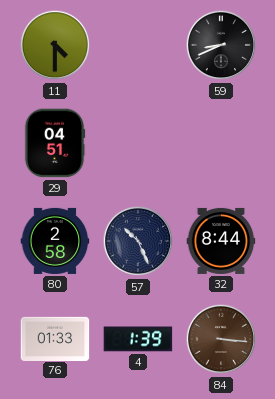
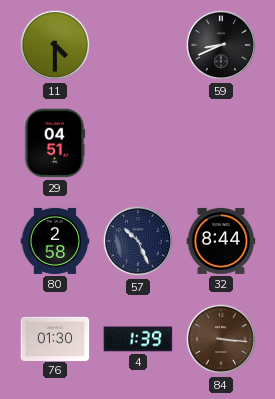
76: 01:33 -> 01:30 (55, 338)
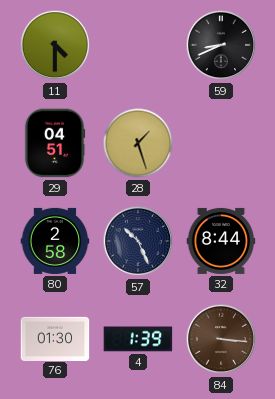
28: none -> 1:27 (138, 143)
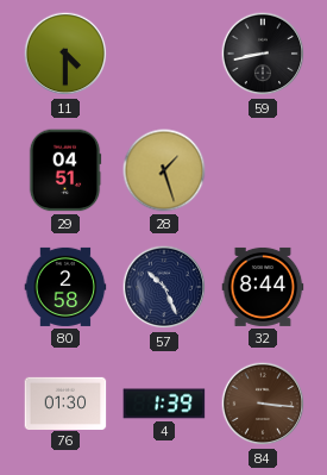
59: 8:41 -> 8:43 (263, 54)
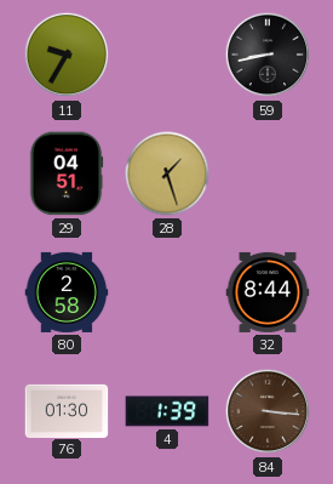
11: 4:30 -> 9:35 (67, 55)
57: 10:26 -> none (164, 287)
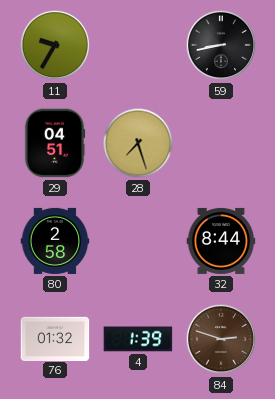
28: 1:27 -> 7:27 (138, 143)
76: 01:30 -> 01:32 (55, 338)
84: 3:16 -> 2:48 (221, 339)
